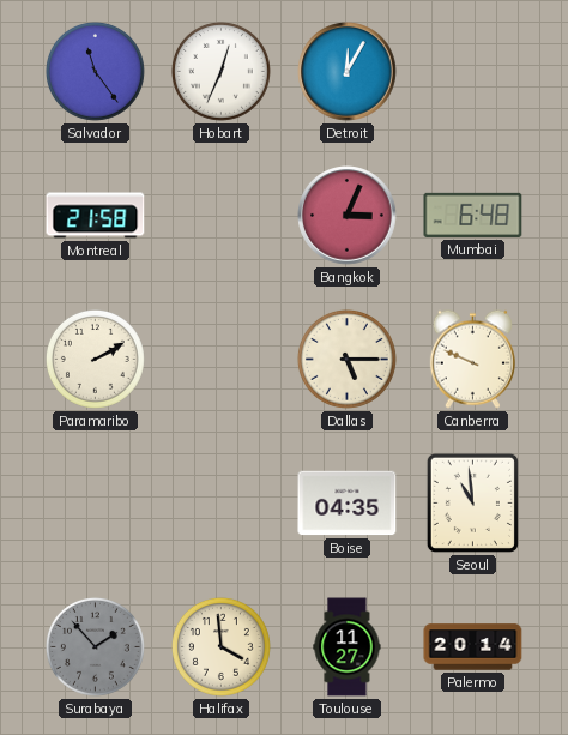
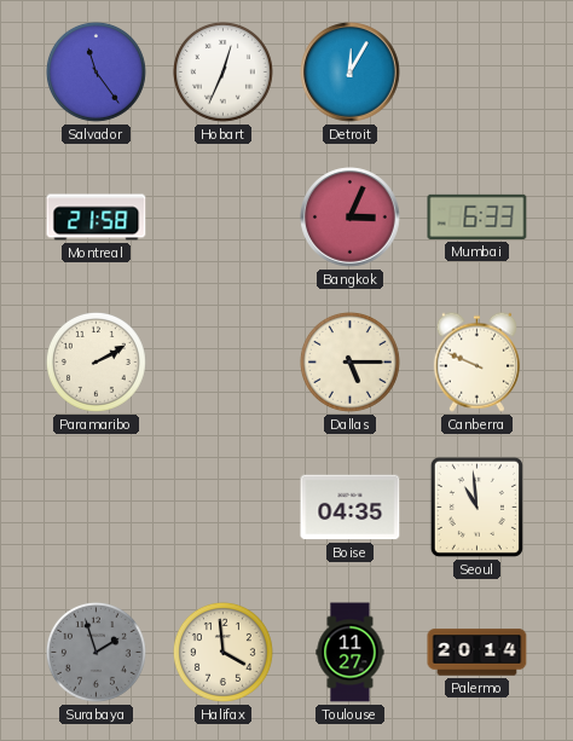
Mumbai: 6:48 -> 6:33 (477, 216)
Surabaya: 1:53 -> 1:57 (95, 652)
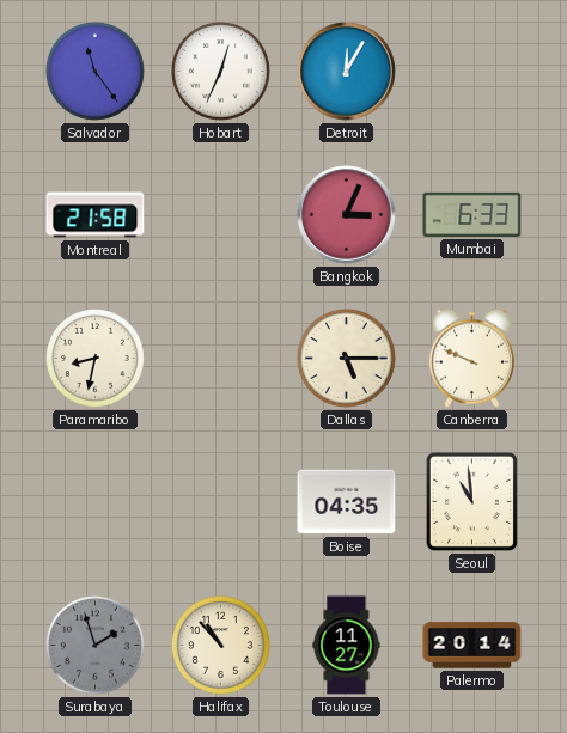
Paramaribo: 2:10 -> 8:32 (94, 358)
Halifax: 3:59 -> 10:53 (220, 645)
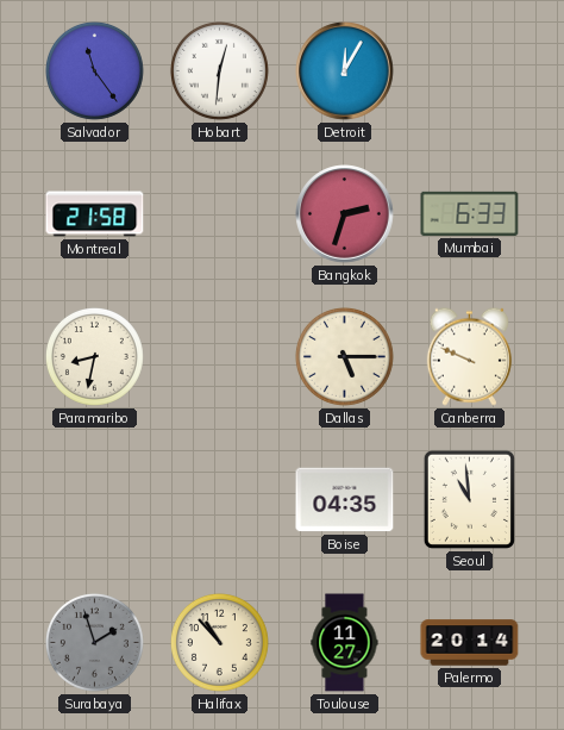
Hobart: 12:34 -> 12:31 (219, 70)
Bangkok: 3:04 -> 2:33 (345, 214)
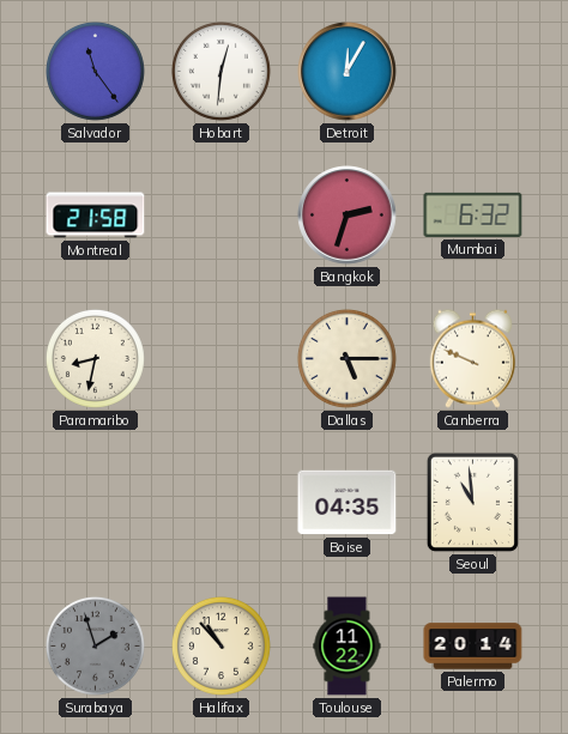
Mumbai: 6:33 -> 6:32 (473, 214)
Toulouse: 11:27 -> 11:22 (348, 647)
